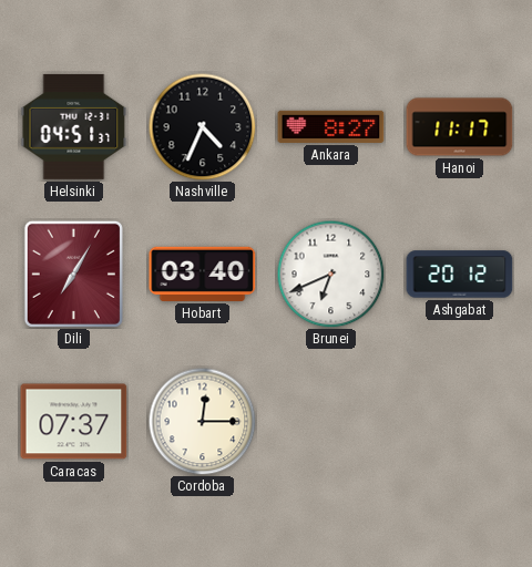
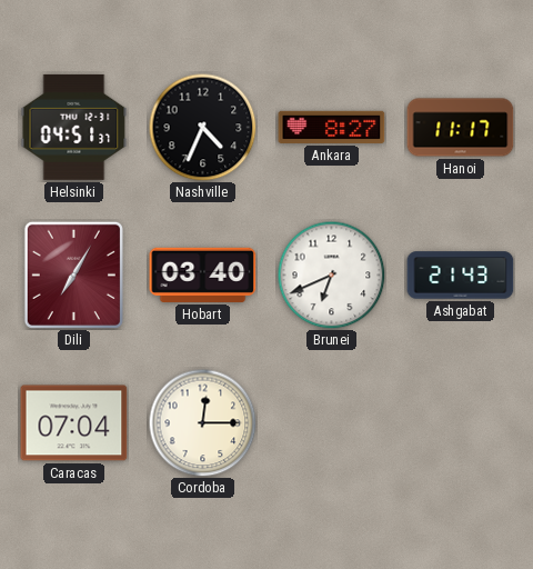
Ashgabat: 20:12 -> 21:43 (461, 276)
Caracas: 07:37 -> 07:04 (74, 423)
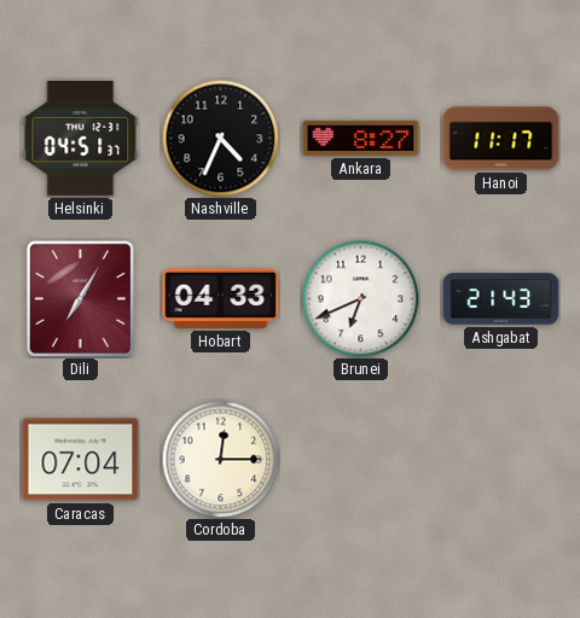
Hobart: 03:40 -> 04:33 (221, 298)
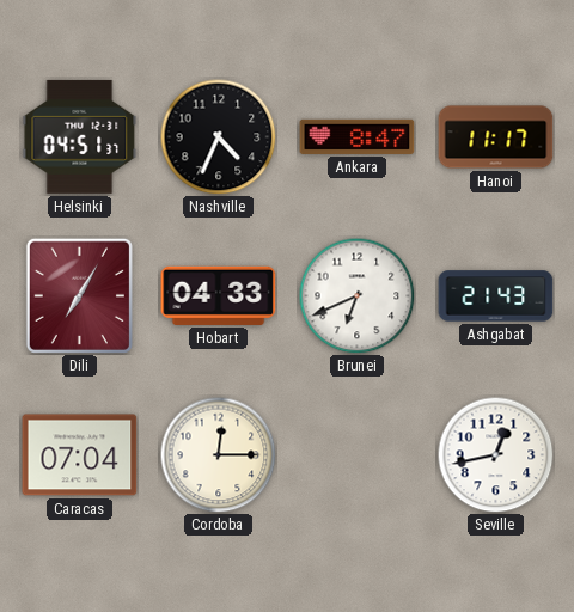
Ankara: 8:27 -> 8:47 (358, 136)
Seville: none -> 12:43 (495, 454)
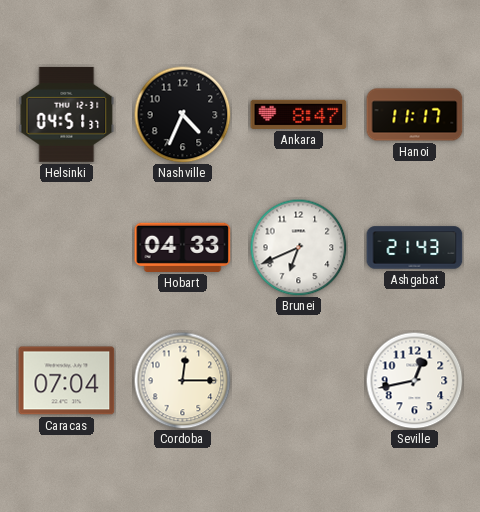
Dili: 7:05 -> none (79, 295)
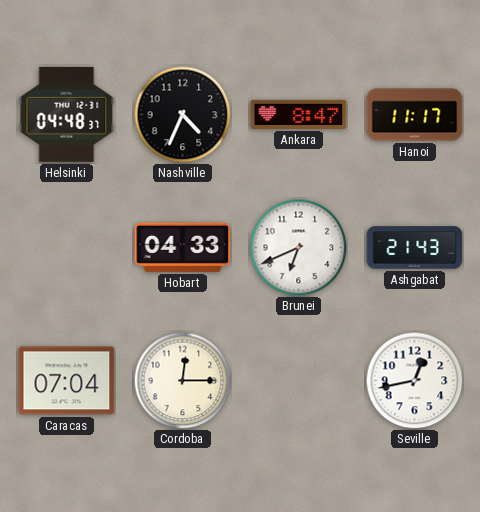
Helsinki: 04:51 -> 04:48 (67, 114)
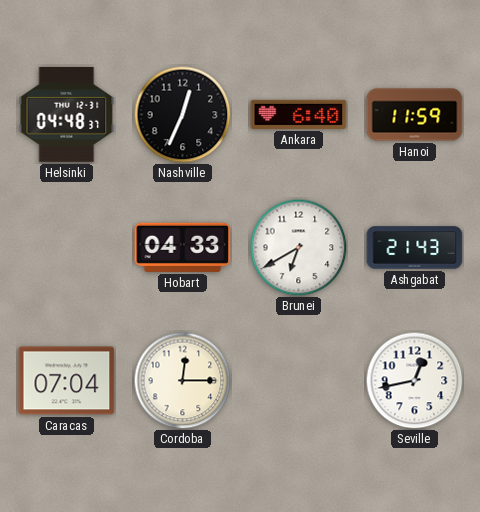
Nashville: 4:34 -> 12:34 (182, 114)
Ankara: 8:47 -> 6:40 (299, 114)
Hanoi: 11:17 -> 11:59 (415, 115)
Brunei: 6:41 -> 6:40 (298, 247)
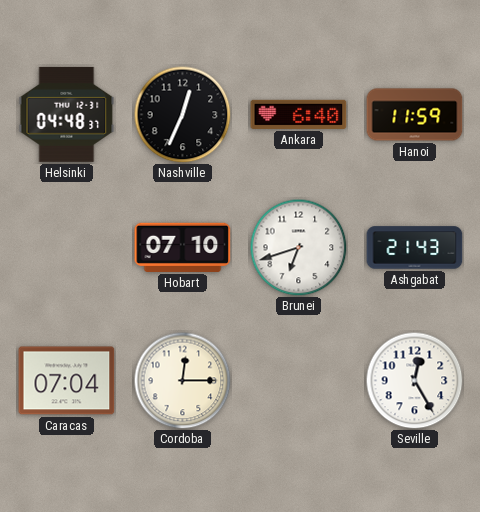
Hobart: 04:33 -> 07:10 (183, 247)
Brunei: 6:40 -> 6:42 (298, 247)
Seville: 12:43 -> 12:25 (414, 380)
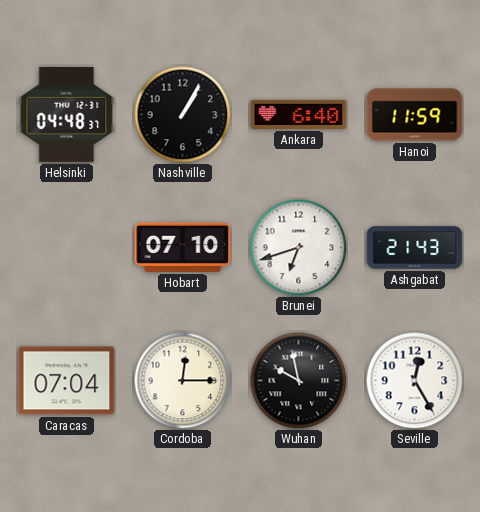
Nashville: 12:34 -> 1:05 (182, 114)
Wuhan: none -> 9:58 (298, 380)
